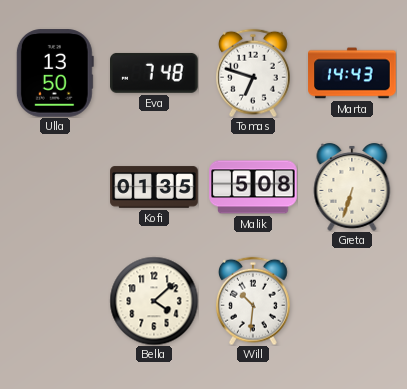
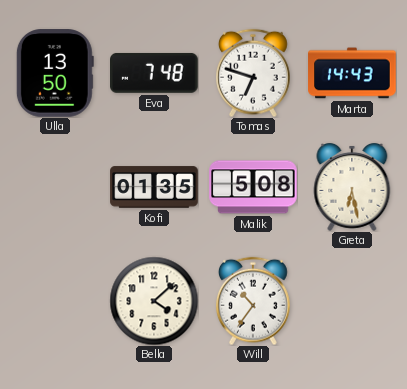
Greta: 6:33 -> 6:28 (352, 187)
Will: 10:31 -> 10:36 (254, 301)
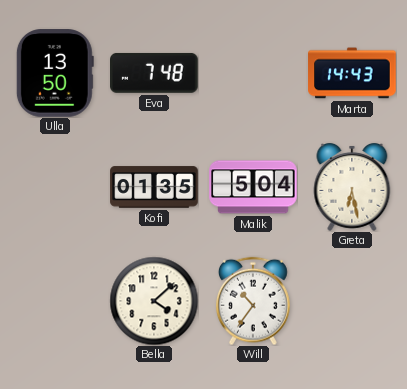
Tomas: 6:48 -> none (254, 73)
Malik: 5:08 -> 5:04 (253, 187)
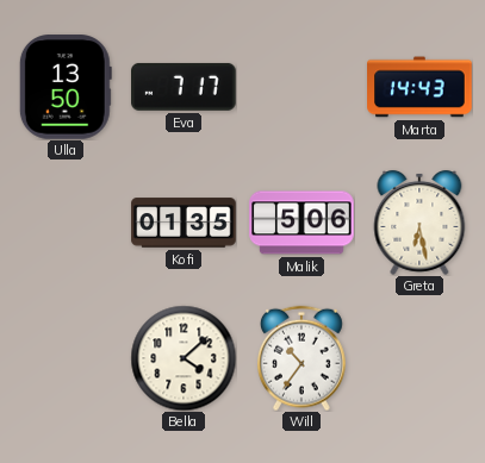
Eva: 7:48 -> 7:17 (185, 87)
Malik: 5:04 -> 5:06 (301, 223)
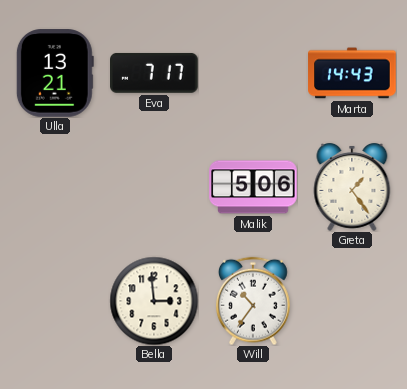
Ulla: 13:50 -> 13:21 (55, 73)
Kofi: 01:35 -> none (184, 223)
Greta: 6:28 -> 1:24 (352, 187)
Bella: 4:08 -> 2:59 (154, 301)
